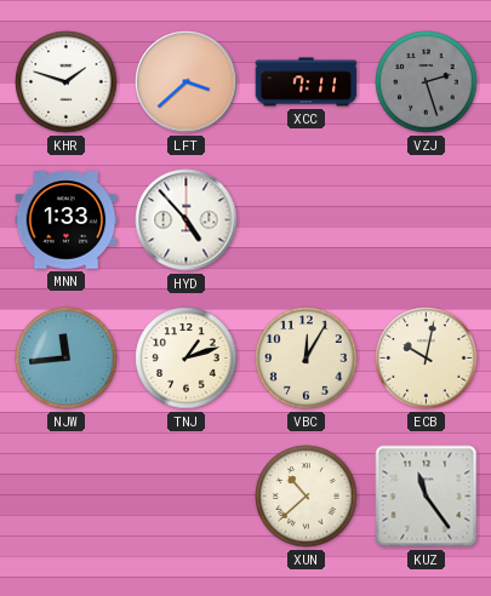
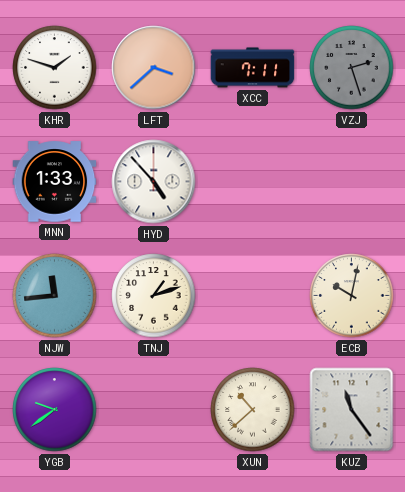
VBC: 12:05 -> none (307, 359)
YGB: none -> 9:39 (55, 410)
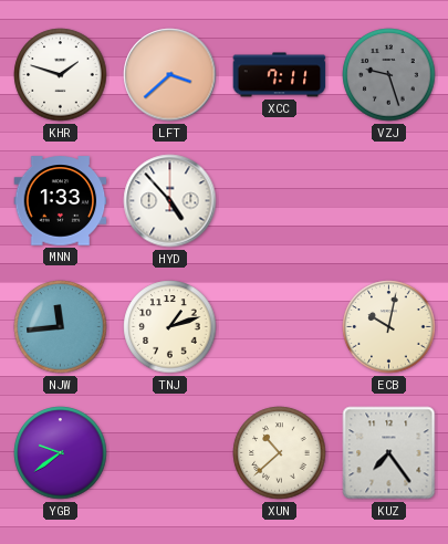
VZJ: 2:27 -> 9:27 (389, 75)
KUZ: 11:24 -> 7:24 (389, 453)
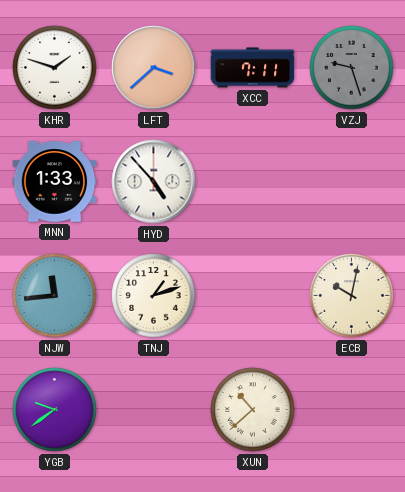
KUZ: 7:24 -> none (389, 453)
